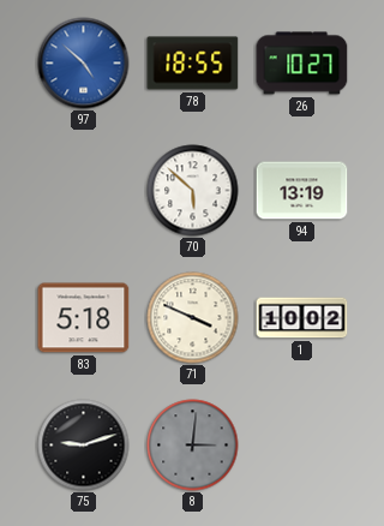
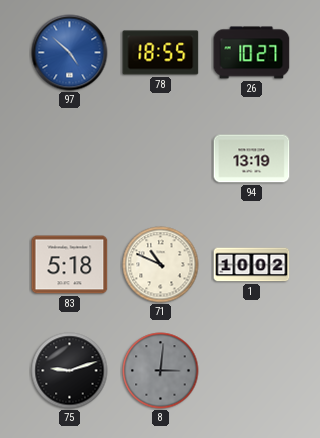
70: 5:52 -> none (193, 191)
71: 3:49 -> 10:49 (161, 265)
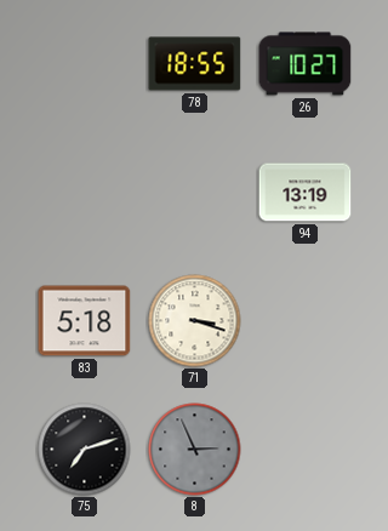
97: 4:52 -> none (70, 53)
71: 10:49 -> 3:18 (195, 321)
1: 10:02 -> none (252, 265)
75: 9:12 -> 7:12 (85, 450)
8: 3:01 -> 2:56 (195, 450)
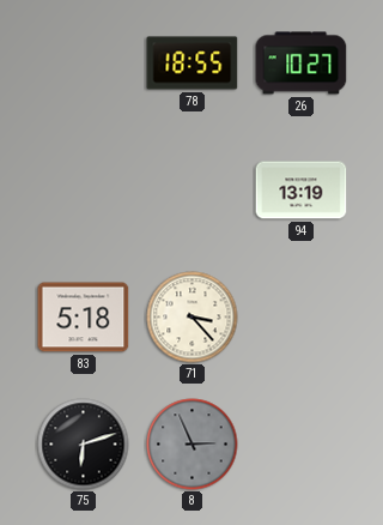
71: 3:18 -> 3:23 (193, 318)
75: 7:12 -> 6:12 (84, 445)
